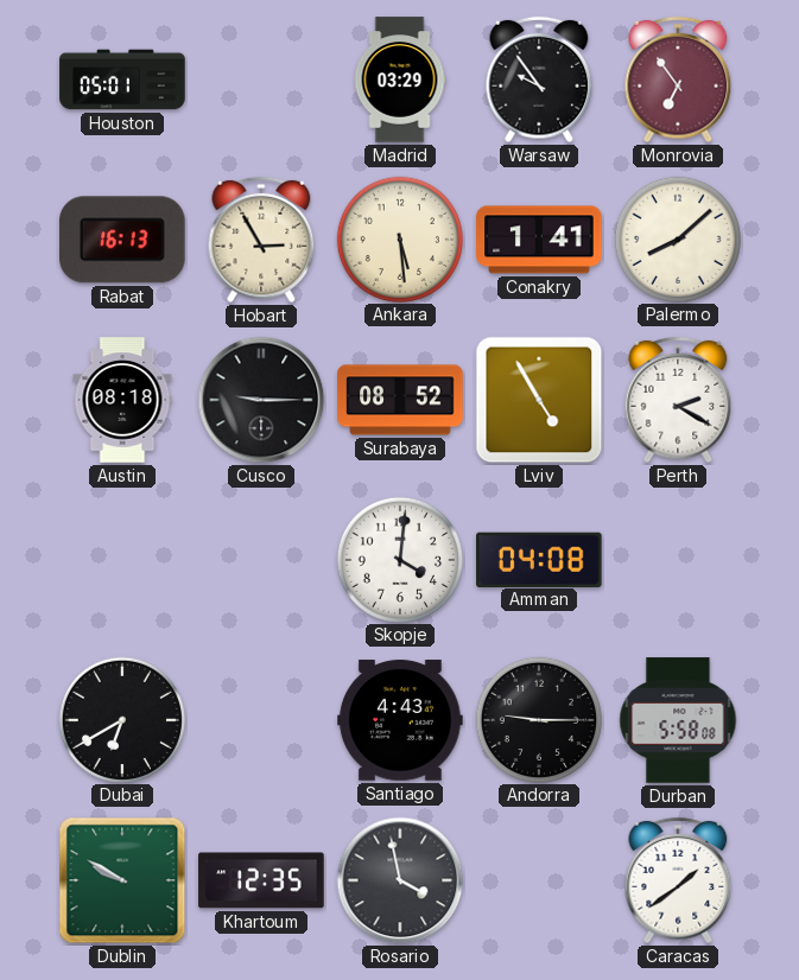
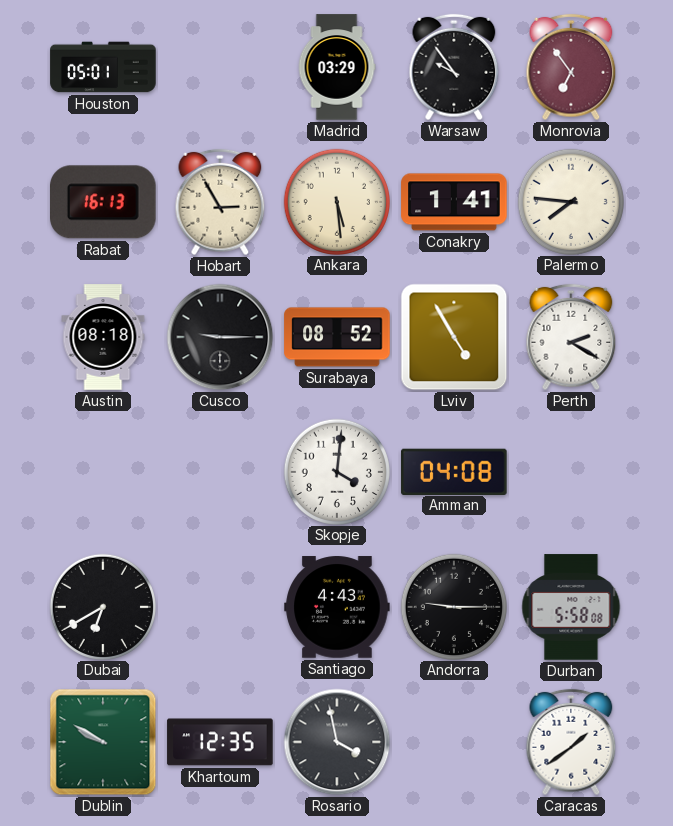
Palermo: 8:08 -> 7:46 (570, 201)
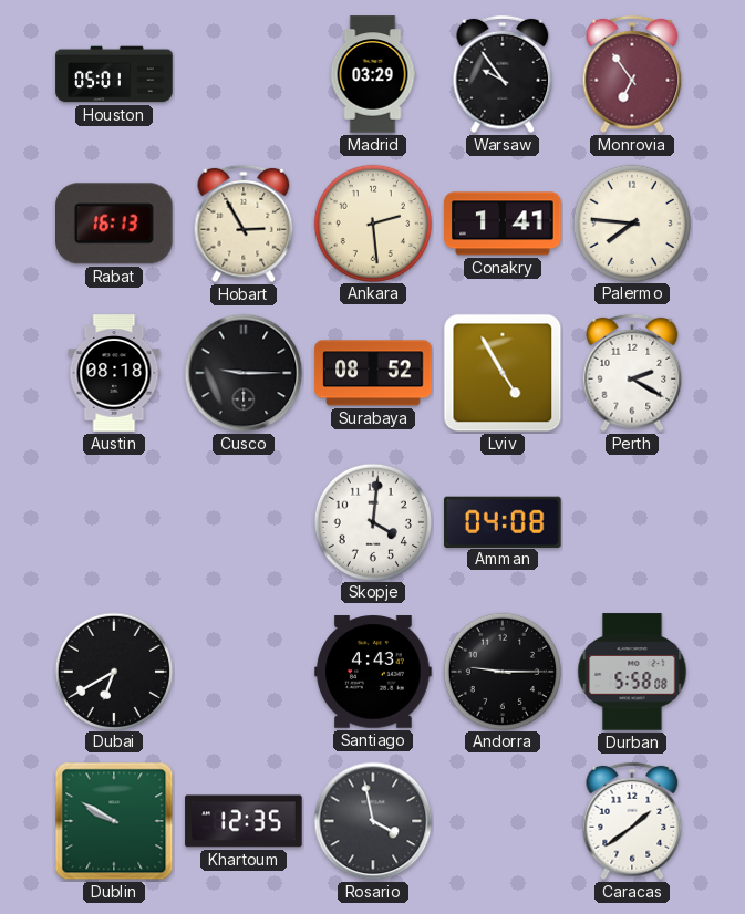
Ankara: 5:29 -> 2:29 (372, 222)
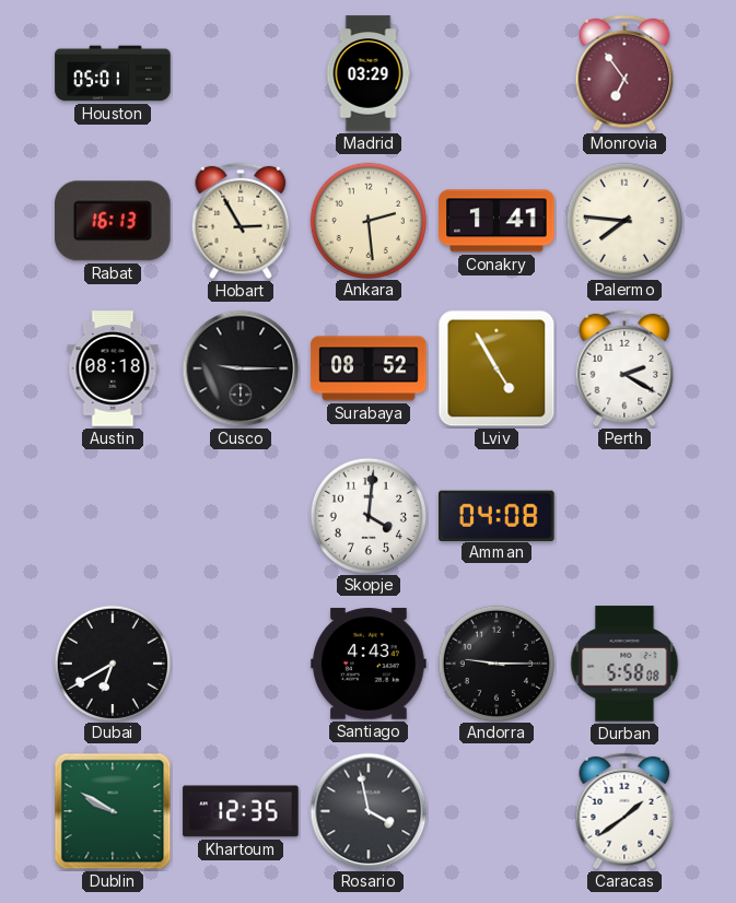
Warsaw: 9:54 -> none (503, 74)
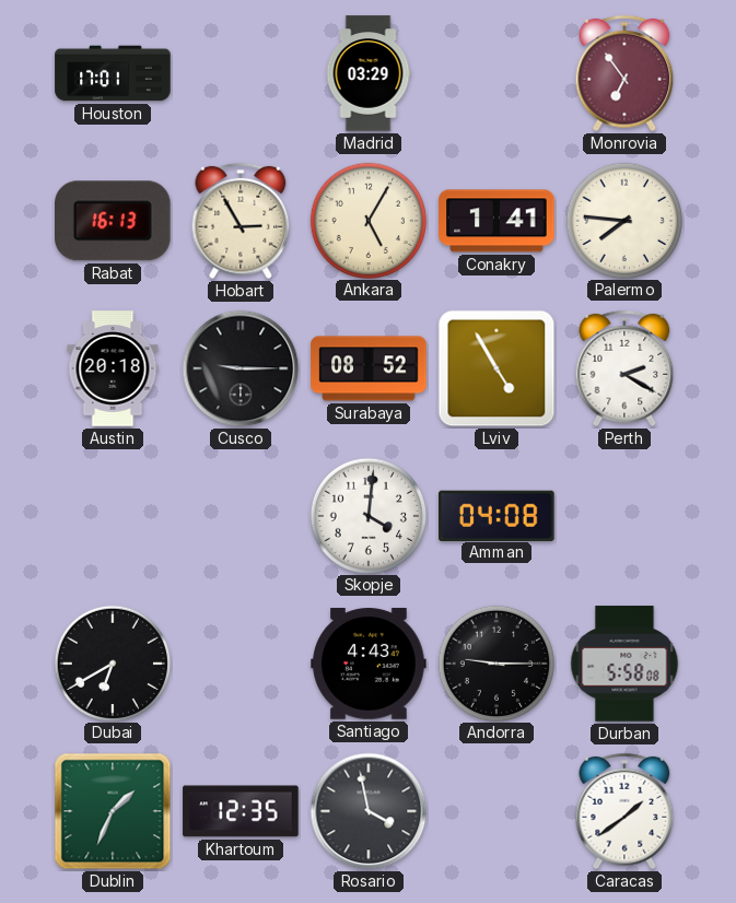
Houston: 05:01 -> 17:01 (113, 73)
Ankara: 2:29 -> 5:05 (367, 220)
Austin: 08:18 -> 20:18 (113, 368)
Dublin: 9:50 -> 1:34 (113, 811)
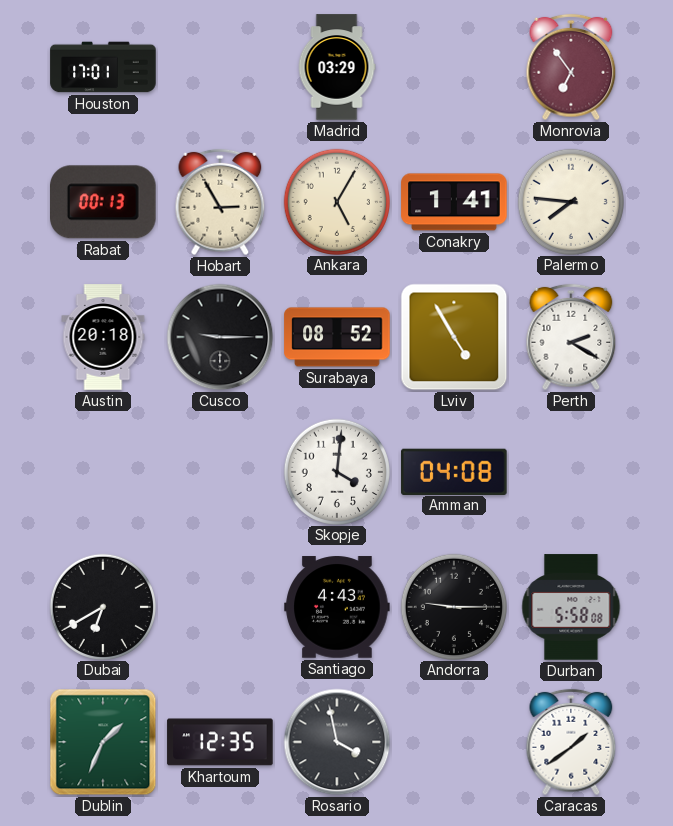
Rabat: 16:13 -> 00:13 (104, 202)
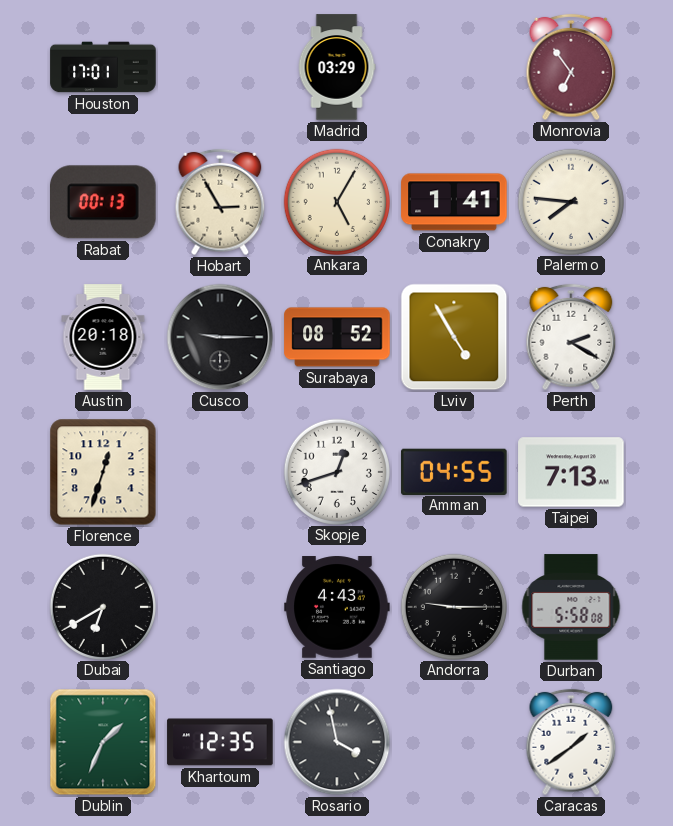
Florence: none -> 12:33 (103, 472)
Skopje: 4:01 -> 12:42 (336, 471)
Amman: 04:08 -> 04:55 (454, 471)
Taipei: none -> 7:13 (571, 472)
